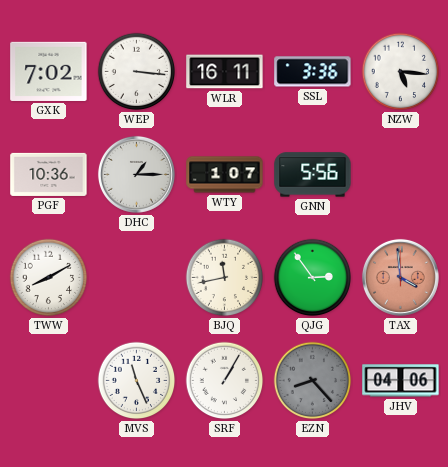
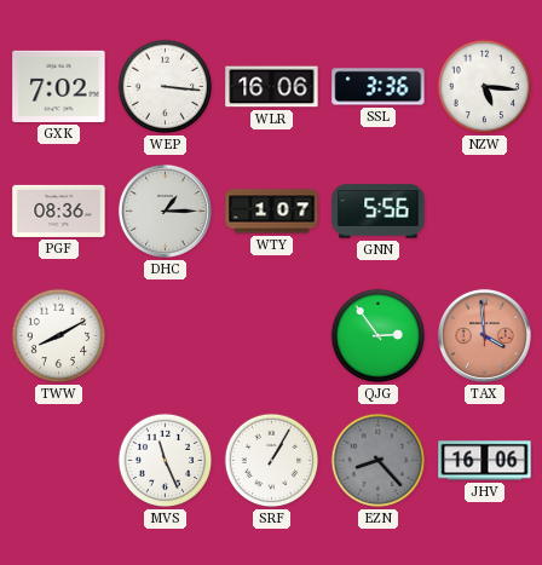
WLR: 16:11 -> 16:06 (272, 87)
PGF: 10:36 -> 08:36 (59, 211)
BJQ: 11:43 -> none (225, 278)
JHV: 04:06 -> 16:06 (485, 461)
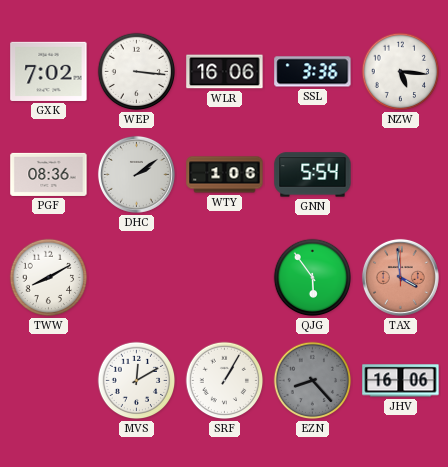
DHC: 1:15 -> 2:09 (136, 174)
WTY: 1:07 -> 1:06 (225, 175)
GNN: 5:56 -> 5:54 (313, 175)
QJG: 2:54 -> 5:54 (313, 278)
MVS: 11:26 -> 12:10 (137, 381)
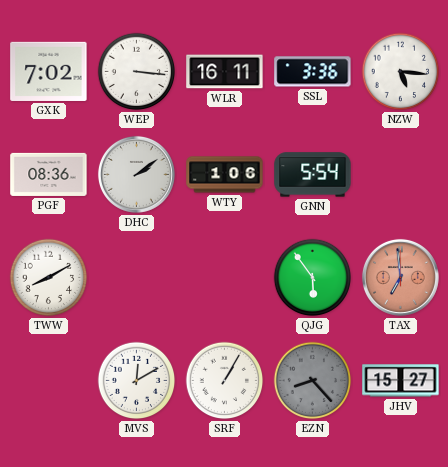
WLR: 16:06 -> 16:11 (225, 72)
TAX: 3:59 -> 6:59 (400, 277)
JHV: 16:06 -> 15:27 (401, 381)
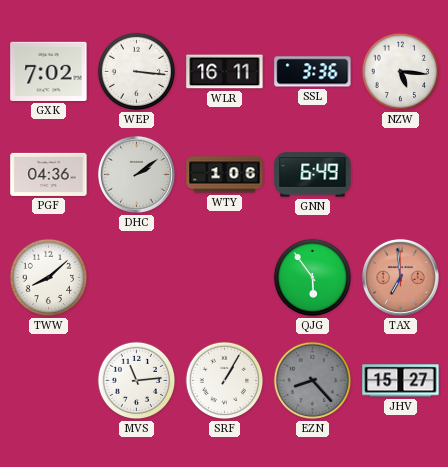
PGF: 08:36 -> 04:36 (49, 174)
GNN: 5:54 -> 6:49 (313, 175)
TWW: 8:10 -> 8:08 (49, 278)
MVS: 12:10 -> 11:14 (137, 381)
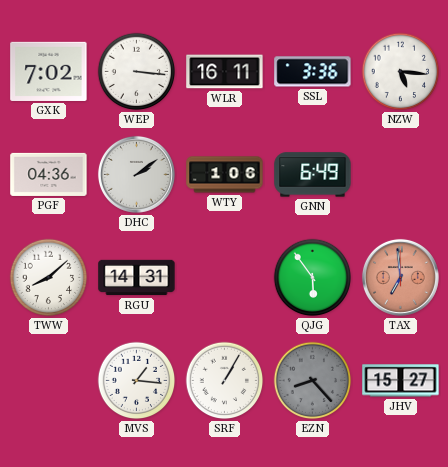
RGU: none -> 14:31 (137, 278)
MVS: 11:14 -> 1:16 (137, 381)
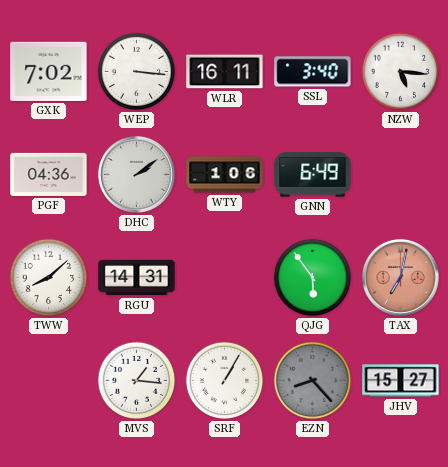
SSL: 3:36 -> 3:40 (313, 72)
TAX: 6:59 -> 7:02 (400, 277)
